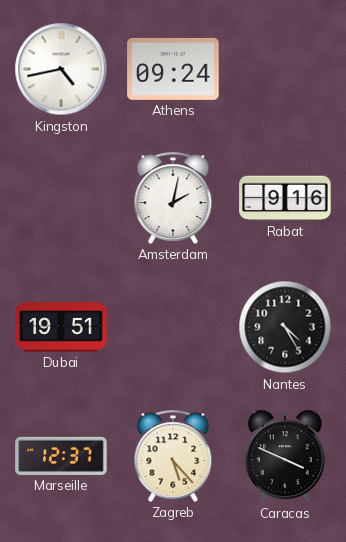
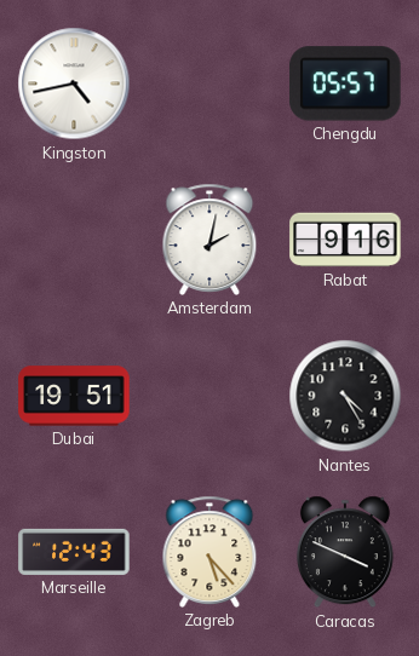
Athens: 09:24 -> none (173, 69)
Chengdu: none -> 05:57 (345, 84)
Marseille: 12:37 -> 12:43 (74, 552)
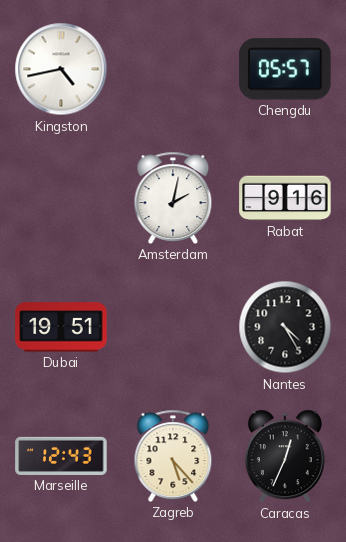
Caracas: 3:49 -> 12:34 (285, 456)
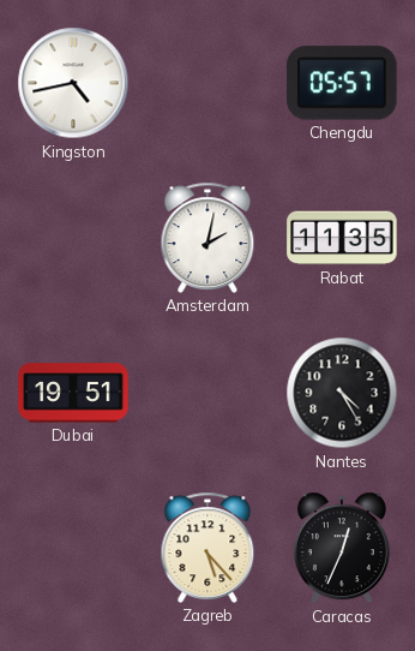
Rabat: 9:16 -> 11:35 (342, 238)
Marseille: 12:43 -> none (61, 456)
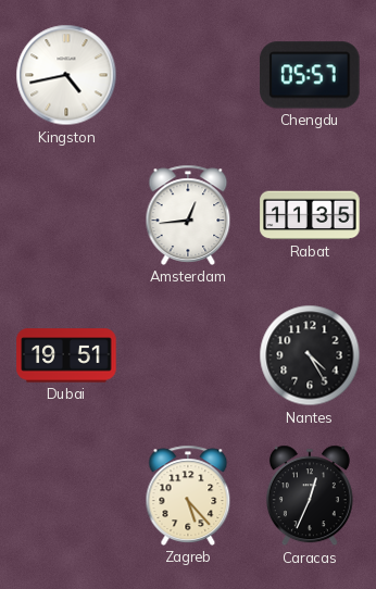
Amsterdam: 2:02 -> 12:44 (188, 215)
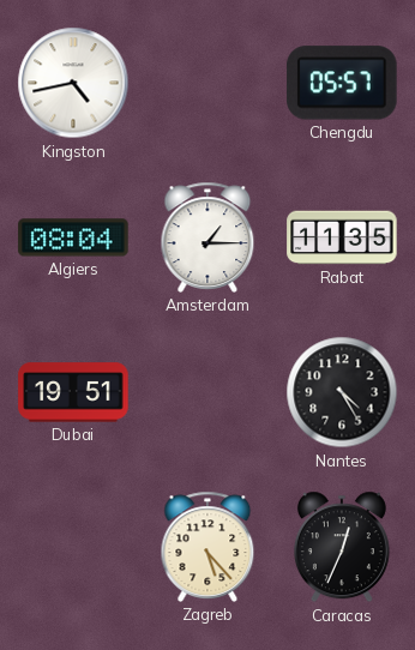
Algiers: none -> 08:04 (73, 237)
Amsterdam: 12:44 -> 1:15 (207, 237)
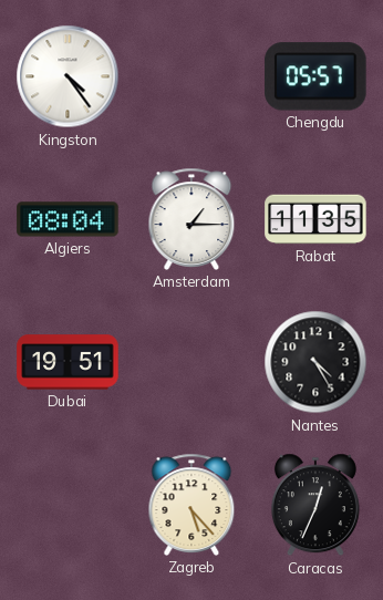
Kingston: 4:43 -> 4:24 (68, 76)
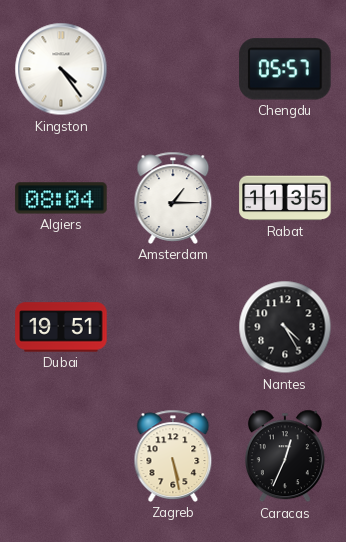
Zagreb: 5:23 -> 5:28 (173, 456)
